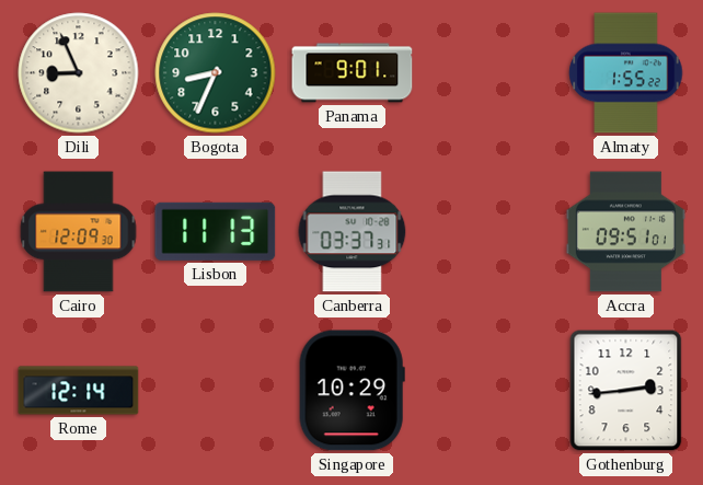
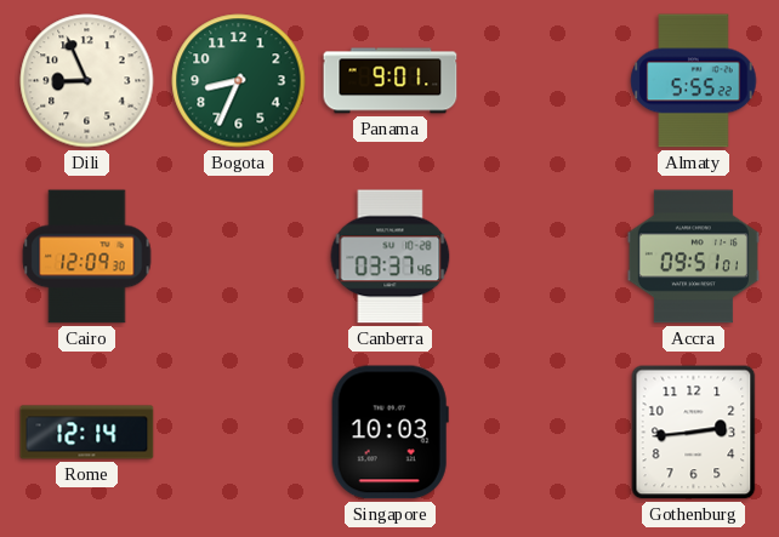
Almaty: 1:55 -> 5:55 (694, 81)
Lisbon: 11:13 -> none (216, 231)
Canberra: 03:37:31 -> 03:37:46 (391, 257)
Singapore: 10:29 -> 10:03 (389, 433)
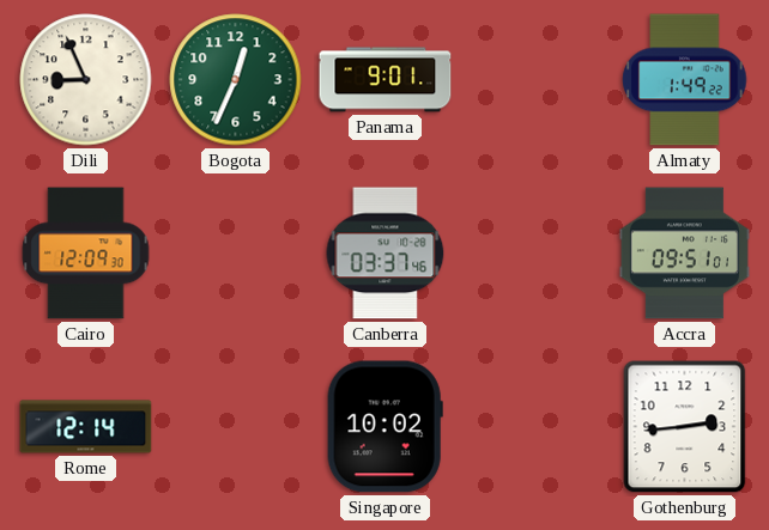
Bogota: 8:34 -> 12:34 (236, 80)
Almaty: 5:55 -> 1:49 (685, 80)
Singapore: 10:03 -> 10:02 (384, 427)
